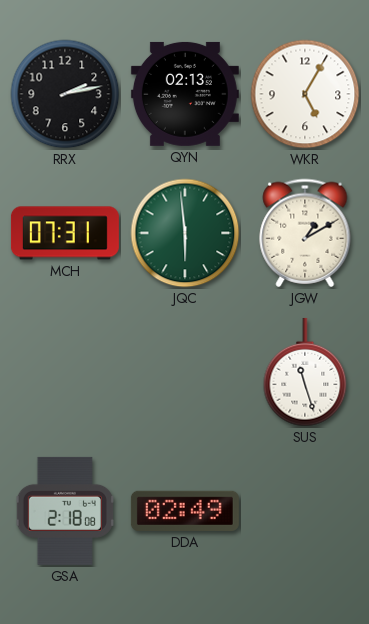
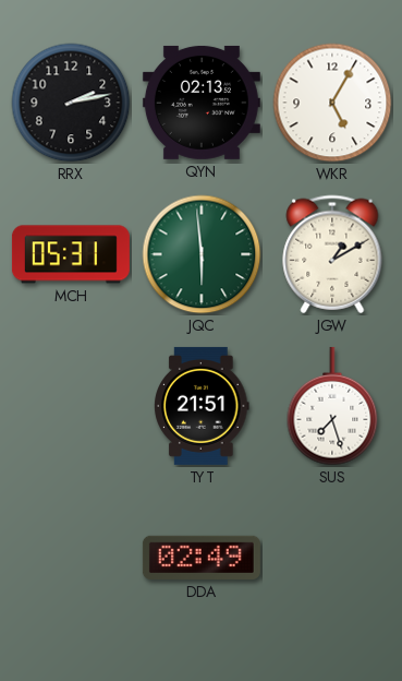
MCH: 07:31 -> 05:31 (71, 254)
TYT: none -> 21:51 (202, 406)
SUS: 11:27 -> 7:27 (332, 406)
GSA: 2:18 -> none (65, 511)
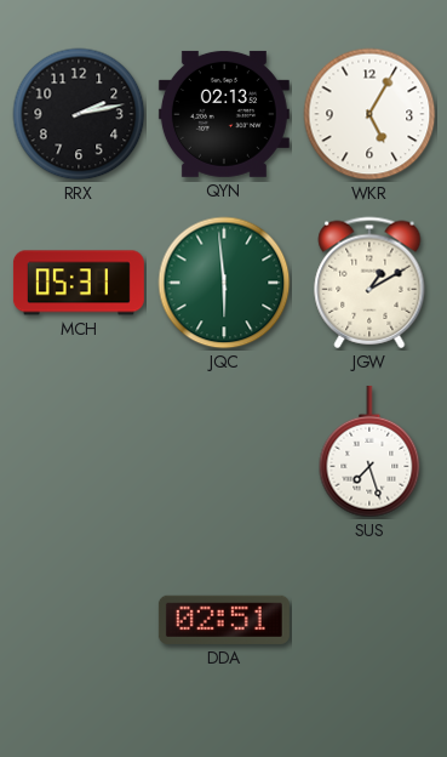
TYT: 21:51 -> none (202, 406)
DDA: 02:49 -> 02:51 (224, 620)
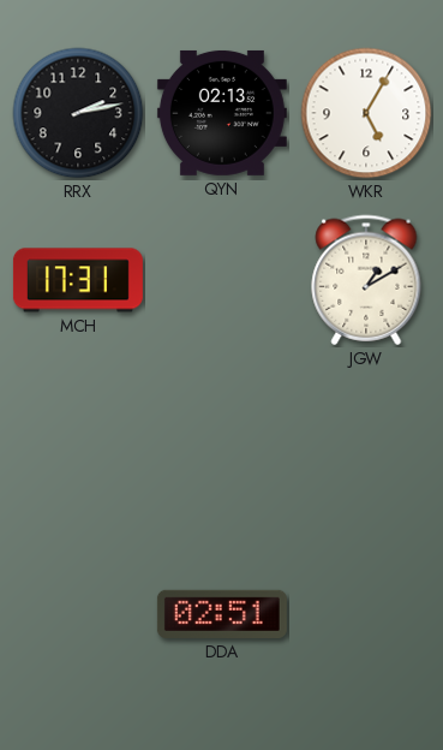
MCH: 05:31 -> 17:31 (78, 280)
JQC: 5:59 -> none (224, 283)
SUS: 7:27 -> none (369, 451)
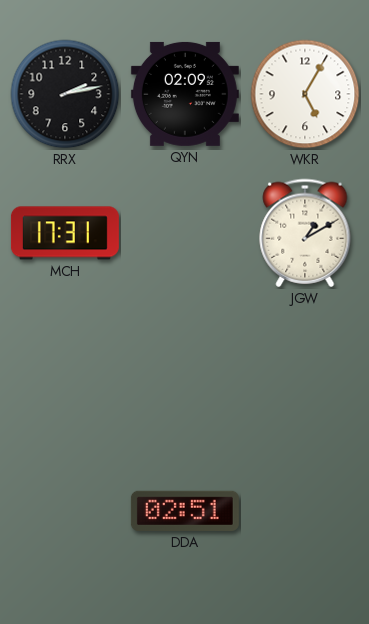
QYN: 02:13 -> 02:09 (185, 94)
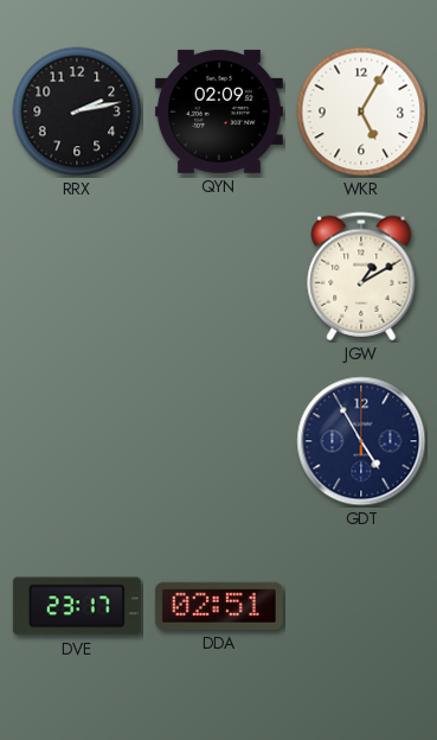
MCH: 17:31 -> none (65, 233)
GDT: none -> 4:55 (361, 441)
DVE: none -> 23:17 (77, 606)
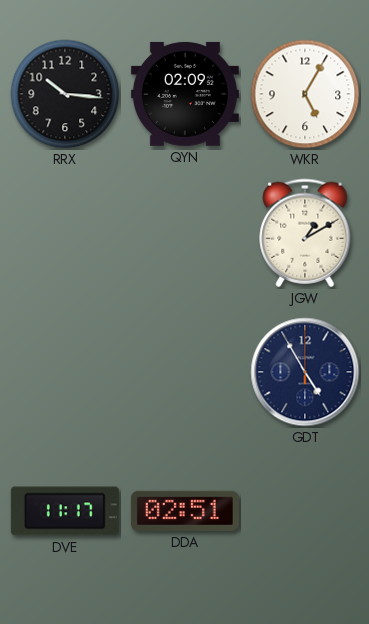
RRX: 2:13 -> 10:16 (65, 94)
DVE: 23:17 -> 11:17 (65, 511)
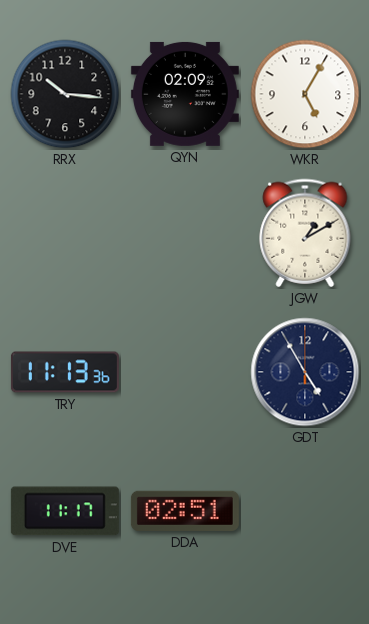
TRY: none -> 11:13 (65, 372)
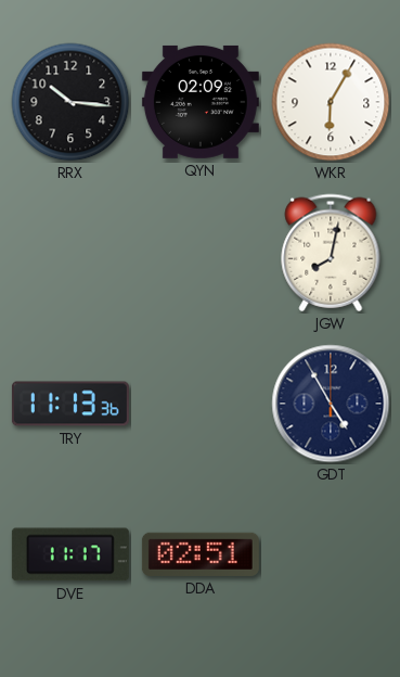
WKR: 5:05 -> 6:05 (331, 102)
JGW: 1:10 -> 8:02 (331, 253)
